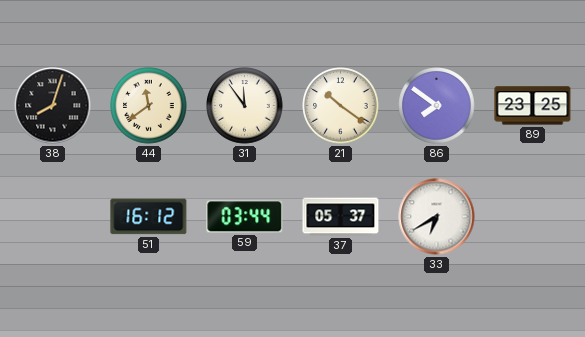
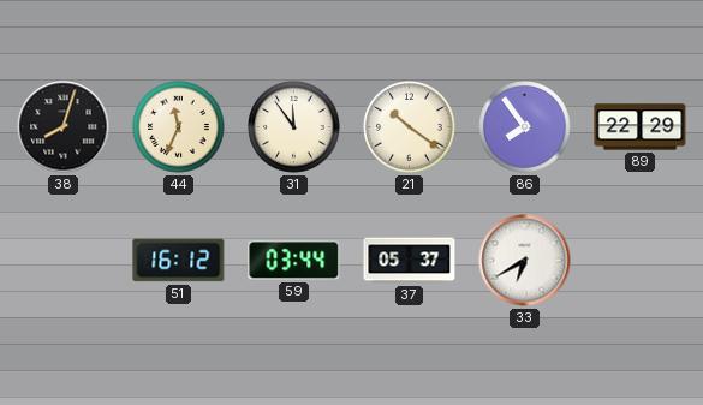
44: 11:39 -> 11:34 (179, 127)
86: 7:51 -> 7:54 (525, 127)
89: 23:25 -> 22:29 (641, 127)
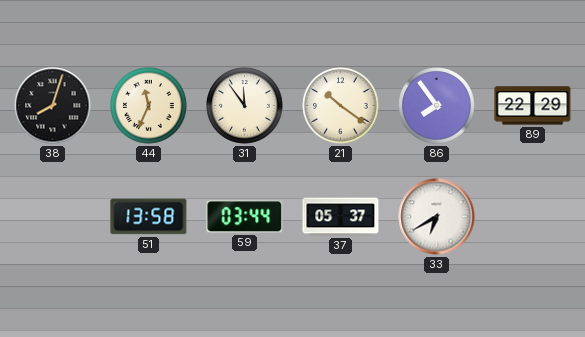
51: 16:12 -> 13:58 (149, 217)
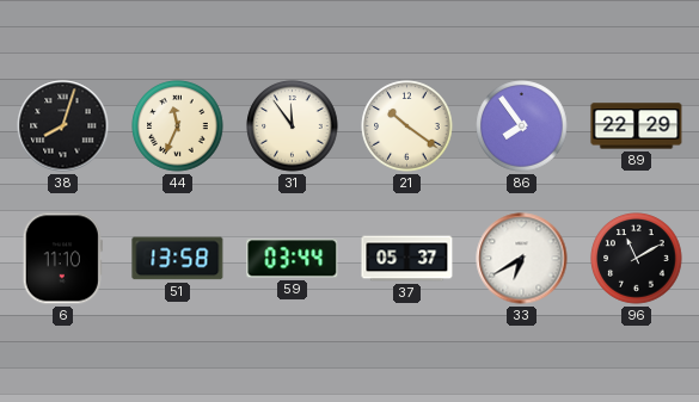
6: none -> 11:10 (62, 259)
96: none -> 11:10 (637, 259)
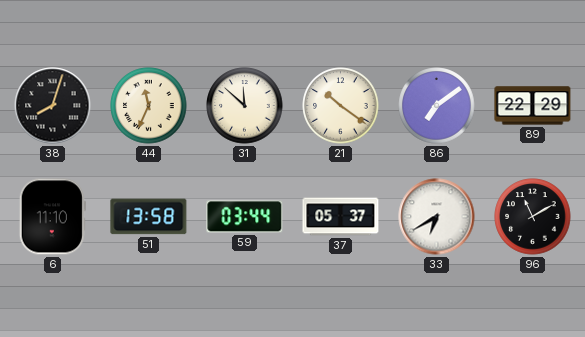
31: 11:54 -> 11:52 (245, 106)
86: 7:54 -> 7:09 (437, 106)
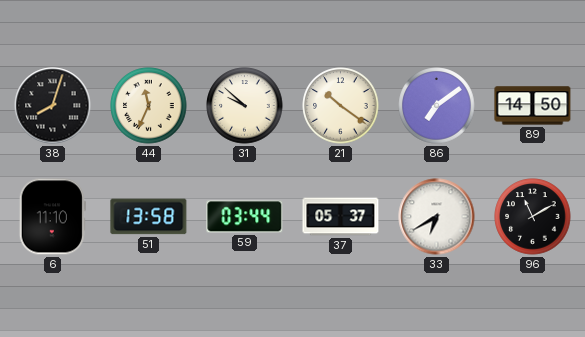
31: 11:52 -> 9:52 (245, 106)
89: 22:29 -> 14:50 (533, 106)
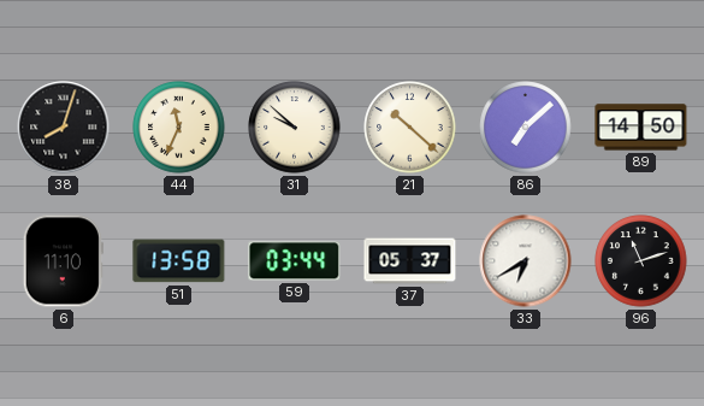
21: 10:21 -> 10:22 (410, 128)
86: 7:09 -> 7:08 (526, 128)
96: 11:10 -> 11:12 (641, 261)
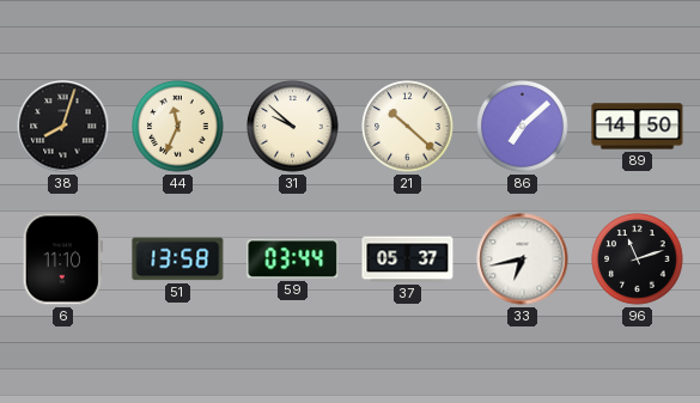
33: 6:40 -> 6:43 (523, 259)
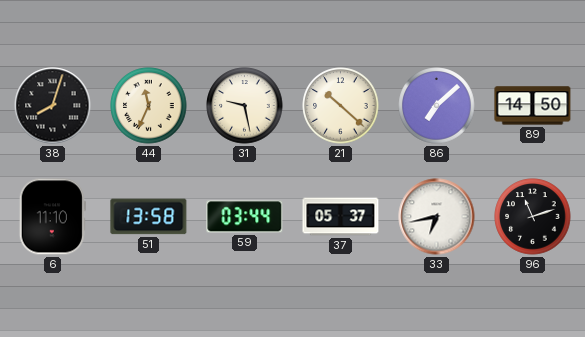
31: 9:52 -> 9:28 (245, 106)
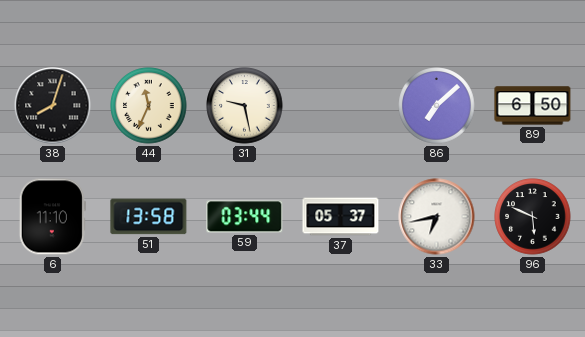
21: 10:22 -> none (341, 106)
89: 14:50 -> 6:50 (533, 106)
96: 11:12 -> 5:49 (533, 217)
